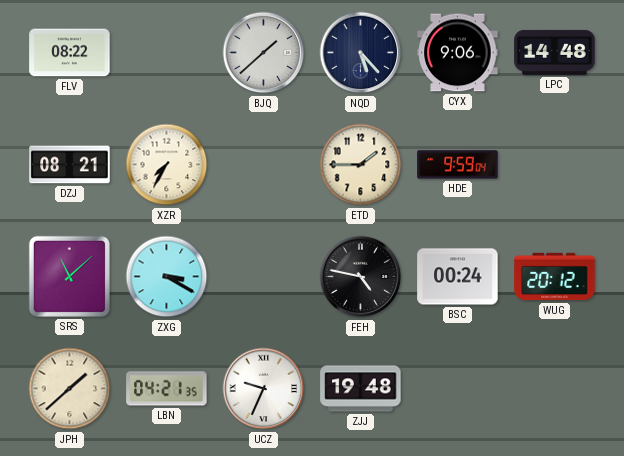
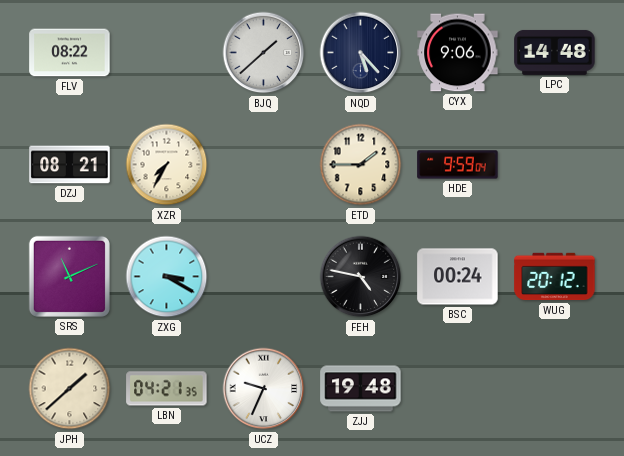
SRS: 11:08 -> 11:11 (69, 276)
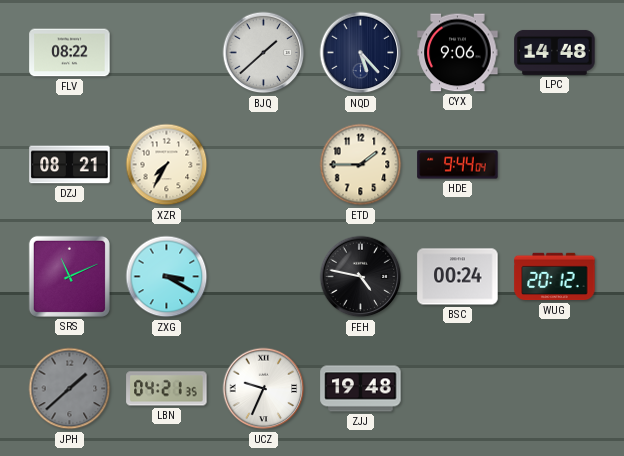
HDE: 9:59 -> 9:44 (458, 165)
JPH dial: cream -> grey (70, 389)
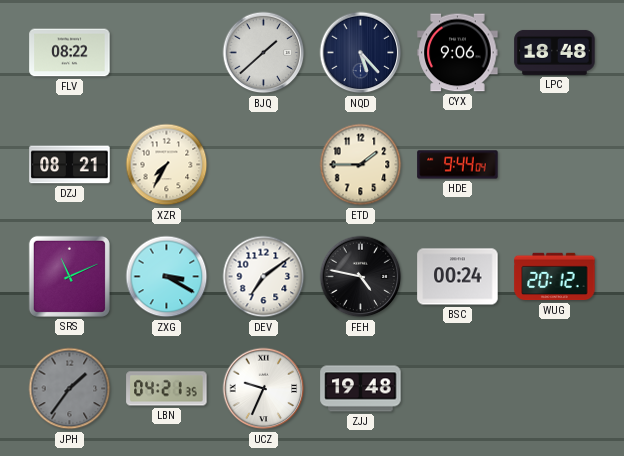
LPC: 14:48 -> 18:48 (555, 52)
DEV: none -> 7:09 (264, 277)
JPH: 1:38 -> 1:36 (70, 389)
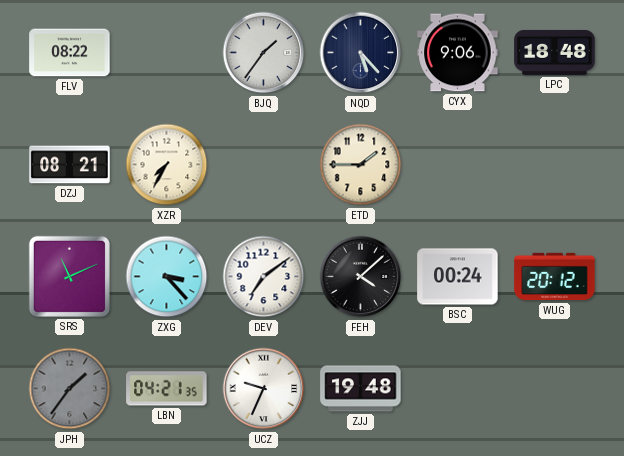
BJQ: 1:38 -> 1:36 (264, 53)
HDE: 9:44 -> none (458, 165)
ZXG: 3:20 -> 3:23 (167, 277)
FEH: 4:47 -> 4:08 (361, 277)
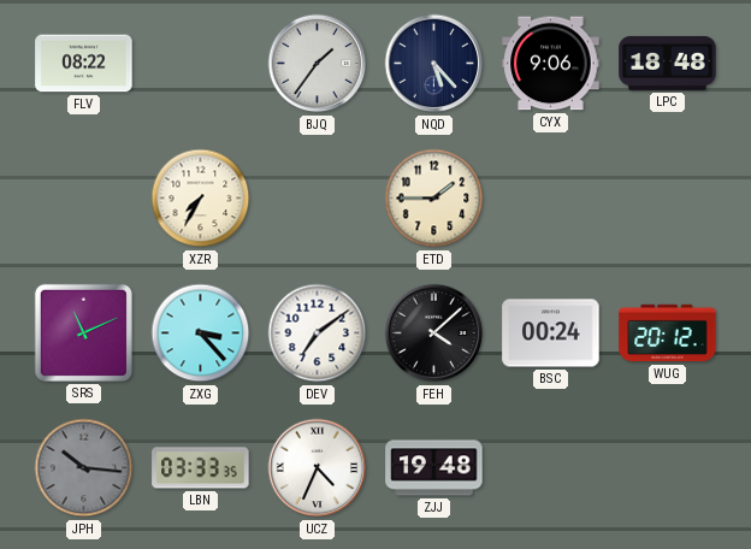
DZJ: 08:21 -> none (70, 165)
JPH: 1:36 -> 10:16 (84, 468)
LBN: 04:21 -> 03:33 (201, 468)
UCZ: 9:34 -> 4:34 (318, 468)
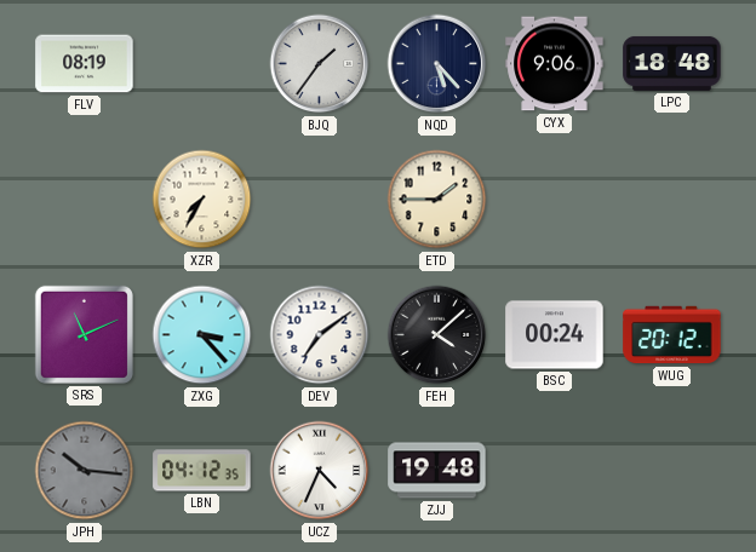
FLV: 08:22 -> 08:19 (85, 64)
LBN: 03:33 -> 04:12 (202, 471)
